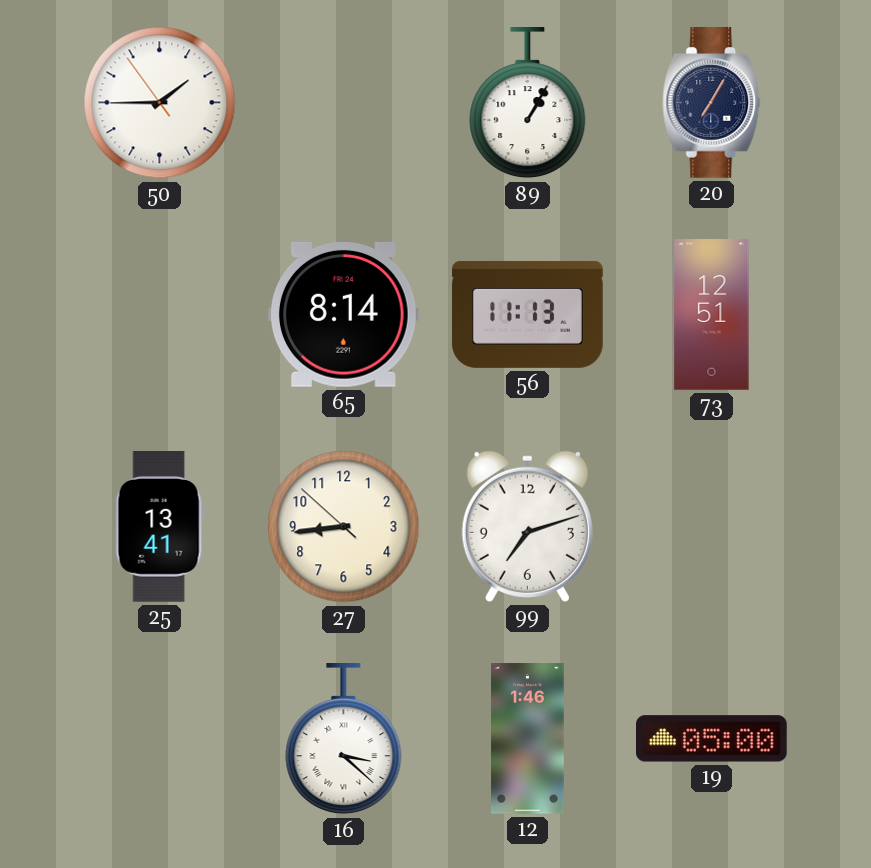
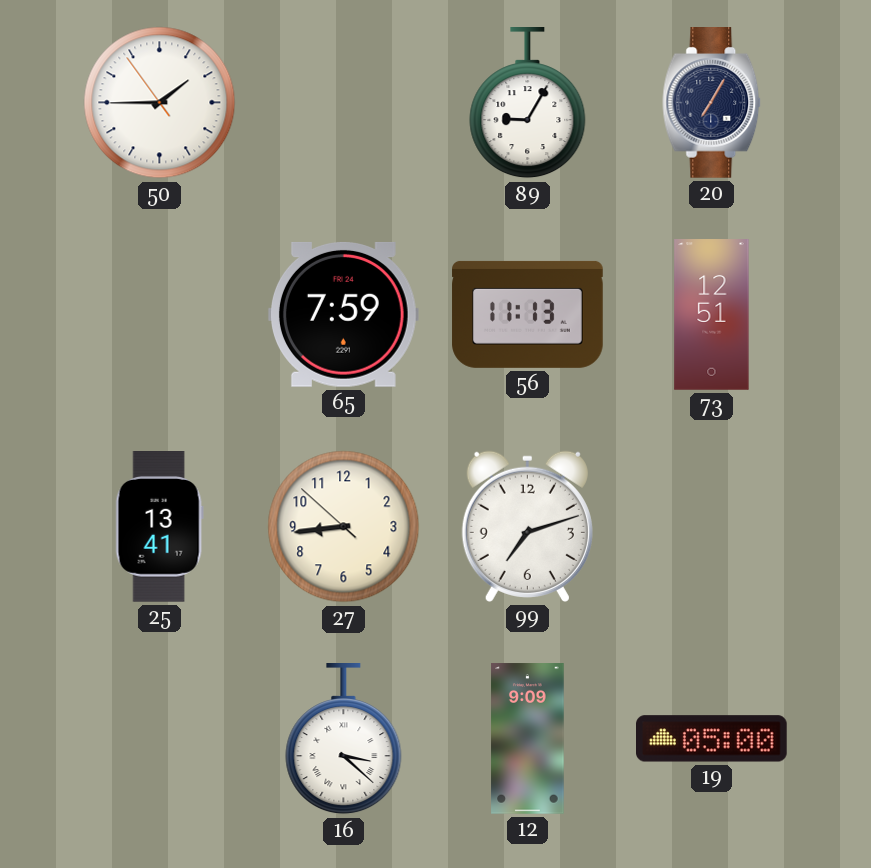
89: 1:05 -> 9:05 (528, 104)
65: 8:14 -> 7:59 (343, 314)
12: 1:46 -> 9:09 (528, 739)
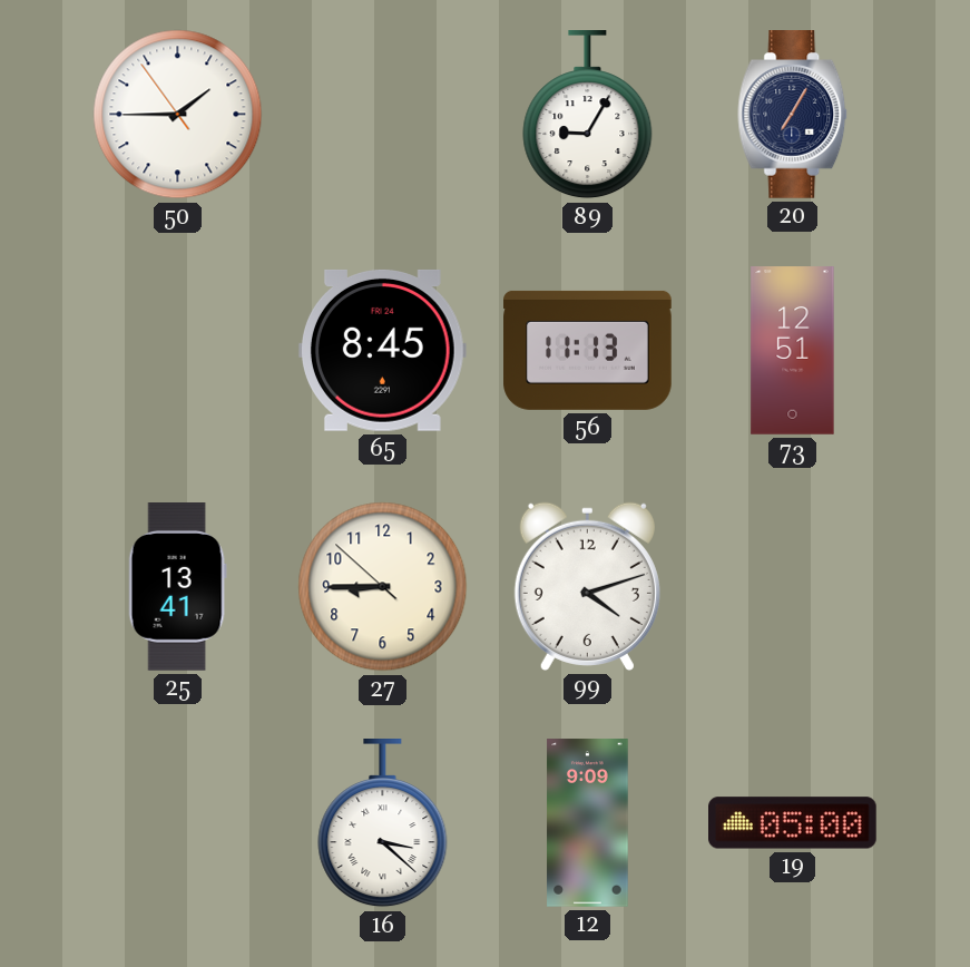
65: 7:59 -> 8:45 (382, 350)
27: 8:43 -> 8:44 (383, 587)
99: 7:12 -> 4:12 (587, 586)
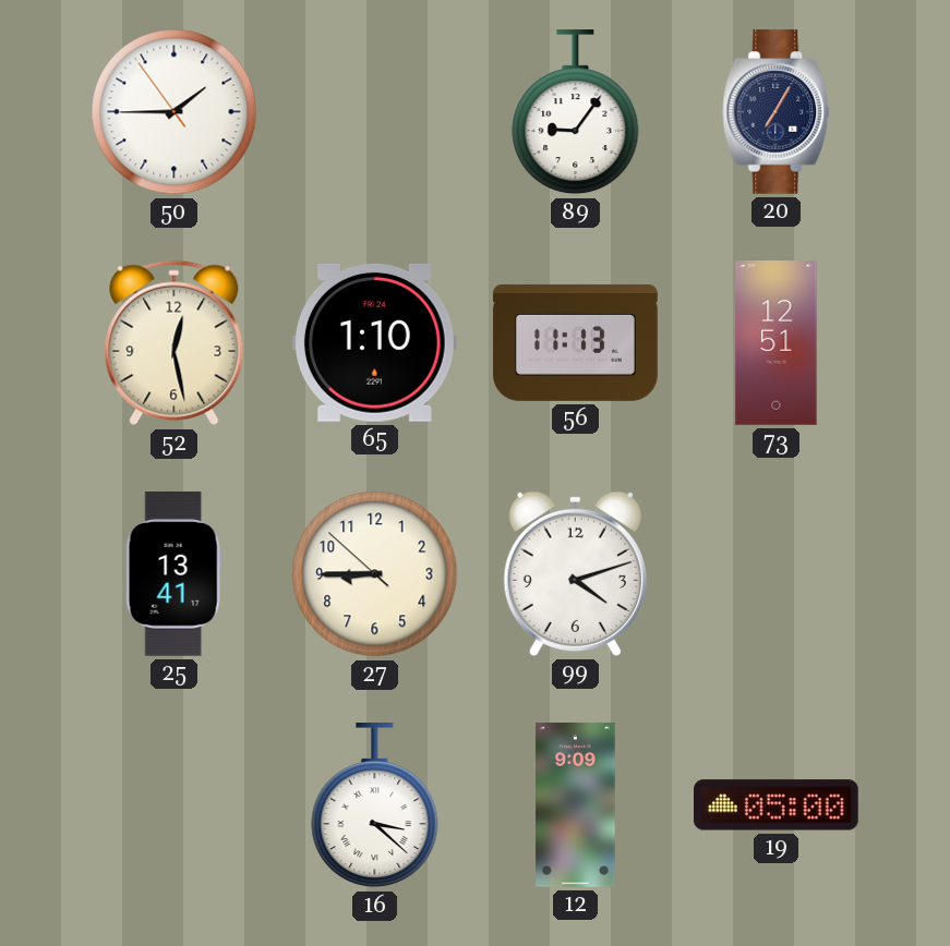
89: 9:05 -> 9:06 (576, 113)
52: none -> 12:28 (175, 343)
65: 8:45 -> 1:10 (374, 342)
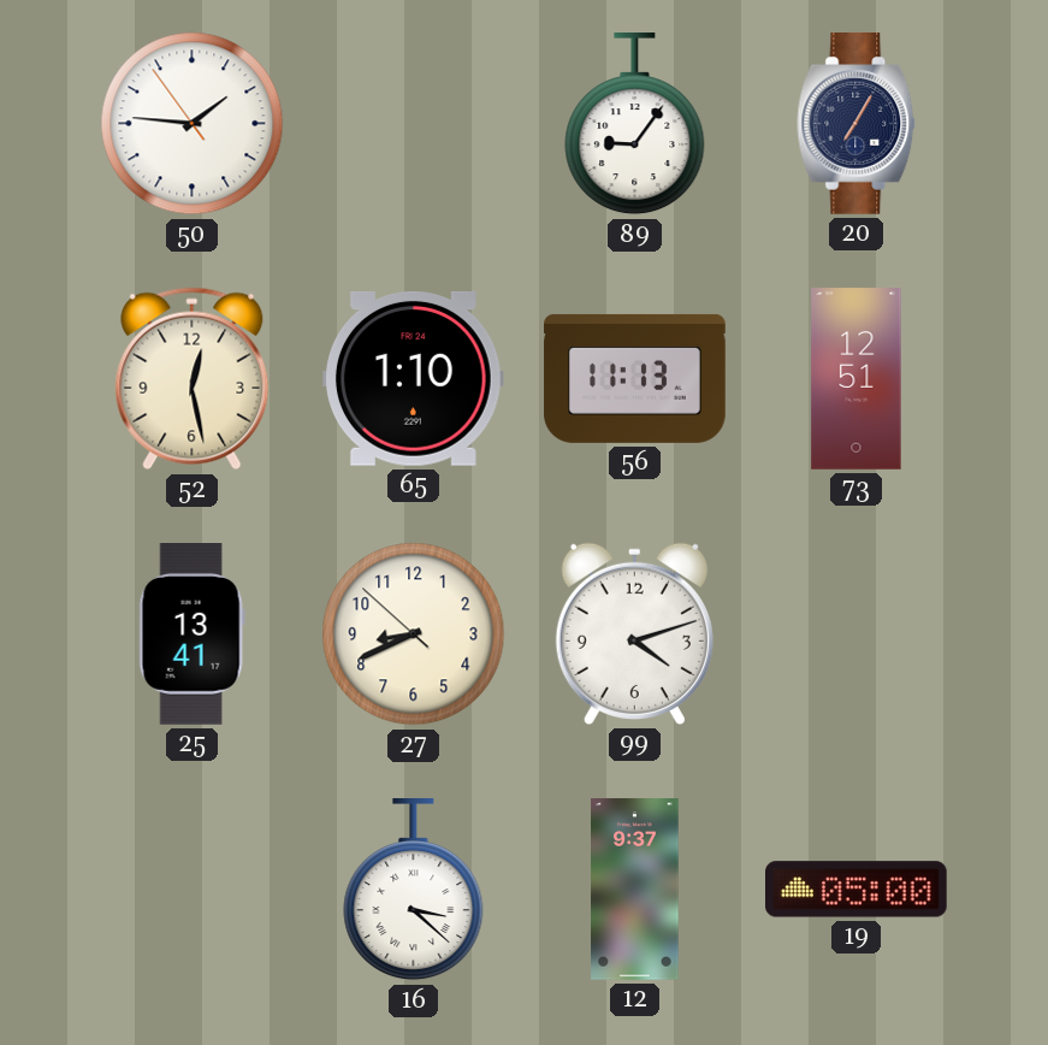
50: 1:44 -> 1:45 (193, 124)
27: 8:44 -> 8:40 (414, 634)
12: 9:09 -> 9:37 (635, 890)
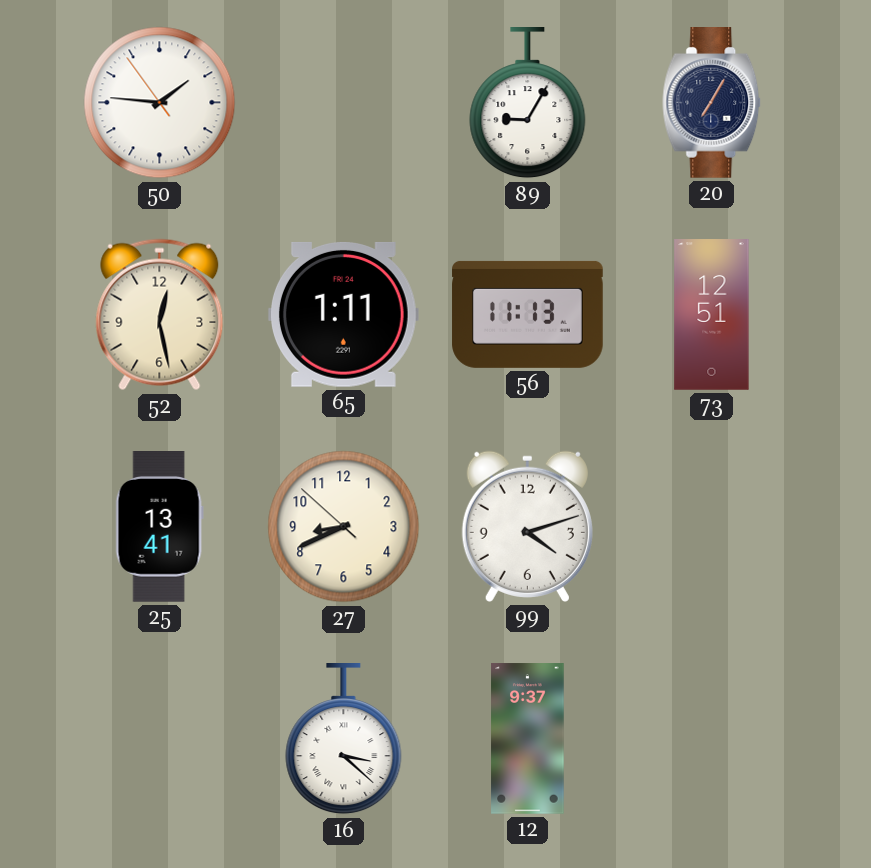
89: 9:06 -> 9:05 (528, 104)
65: 1:10 -> 1:11 (343, 314)
19: 05:00 -> none (857, 890)
